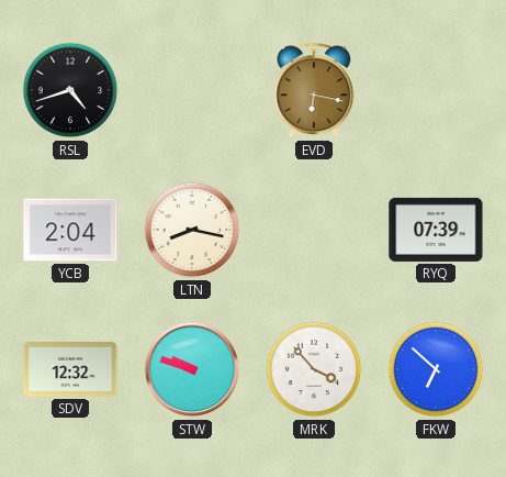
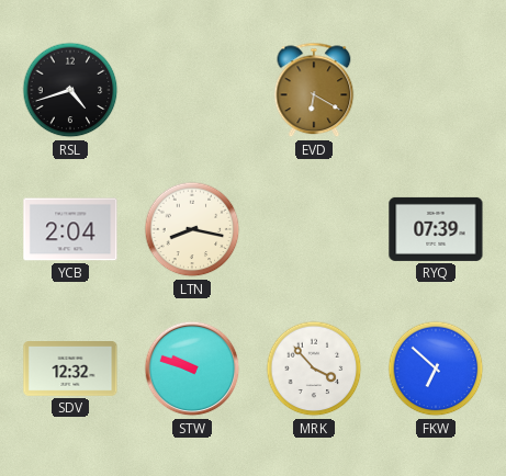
EVD: 6:17 -> 6:20 (314, 90)
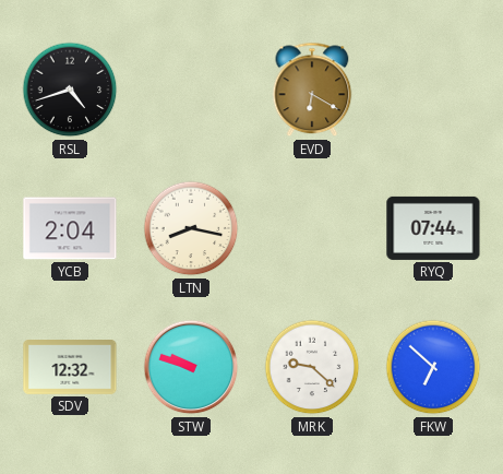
RYQ: 07:39 -> 07:44 (433, 228)
MRK: 3:53 -> 9:22 (312, 367)
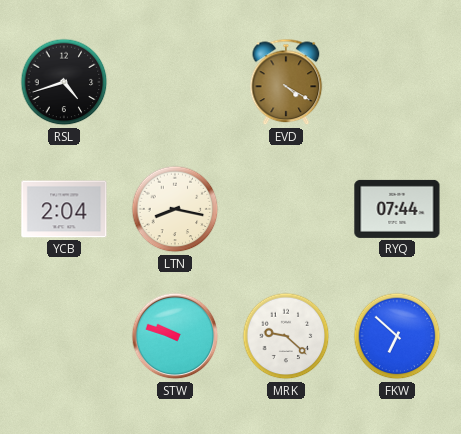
EVD: 6:20 -> 4:20 (286, 82)
SDV: 12:32 -> none (70, 368)
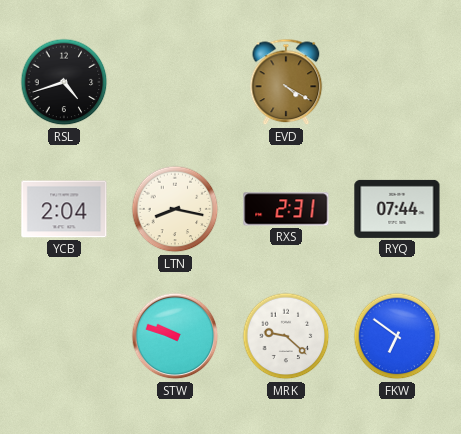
RXS: none -> 2:31 (286, 209)
FKW: 6:52 -> 6:51 (397, 336)
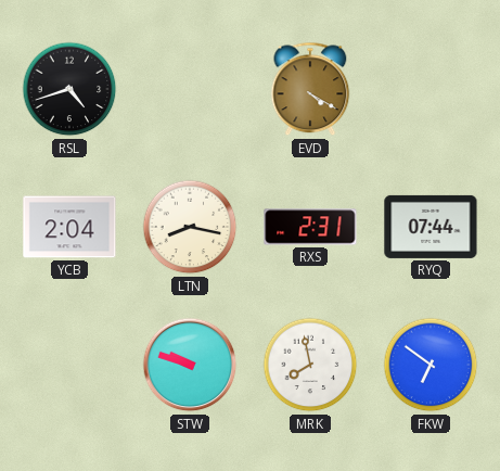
MRK: 9:22 -> 7:58 (310, 365)
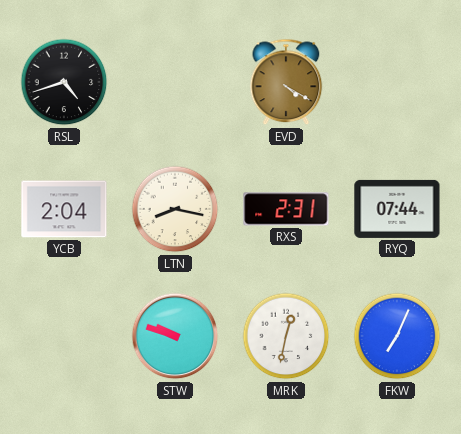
MRK: 7:58 -> 12:32 (286, 336)
FKW: 6:51 -> 7:04 (397, 336)
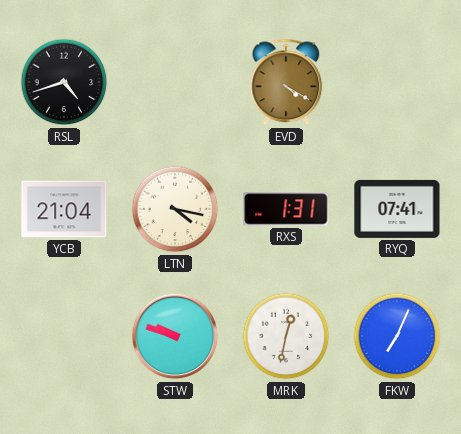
YCB: 2:04 -> 21:04 (64, 209)
LTN: 8:17 -> 4:17 (175, 209)
RXS: 2:31 -> 1:31 (286, 209)
RYQ: 07:44 -> 07:41 (397, 209)
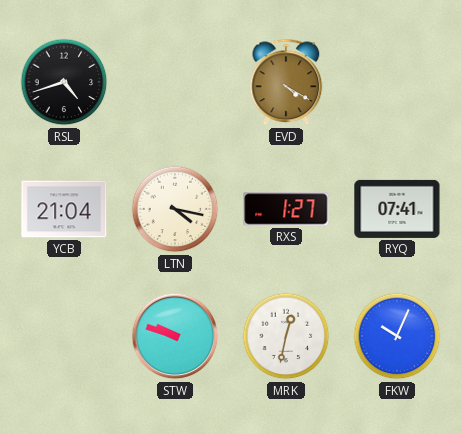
RXS: 1:31 -> 1:27 (286, 209)
FKW: 7:04 -> 10:04 (397, 336)
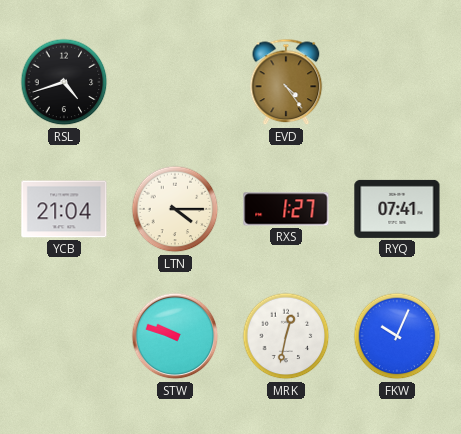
EVD: 4:20 -> 4:24 (286, 82)
LTN: 4:17 -> 4:15 (175, 209)
